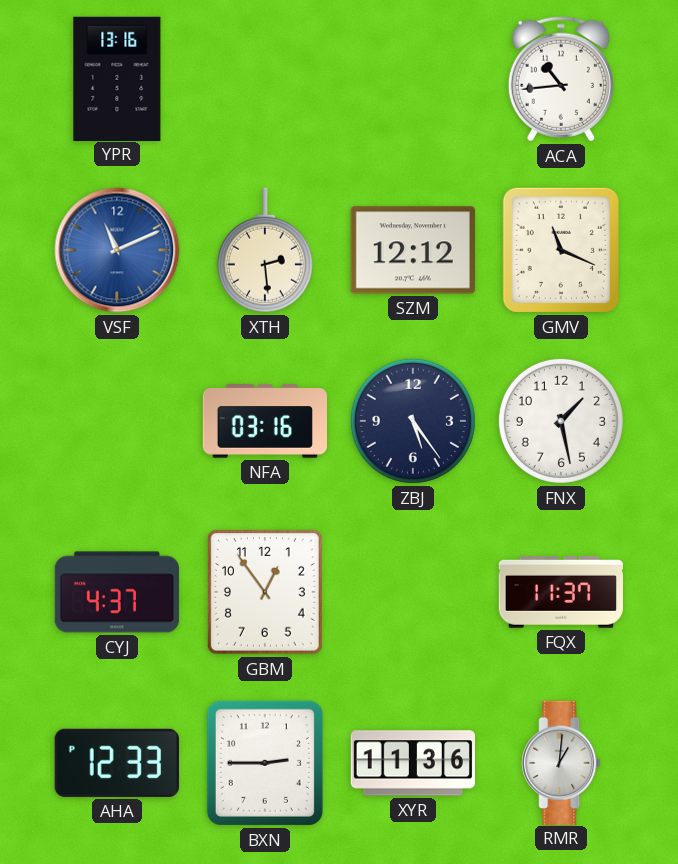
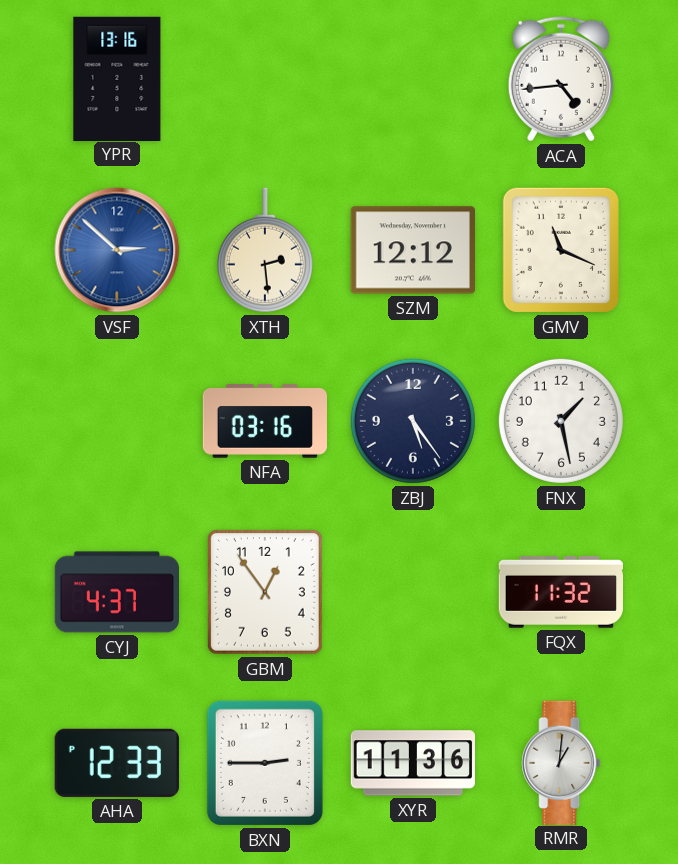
ACA: 10:44 -> 4:44 (561, 79)
VSF: 11:11 -> 2:52 (117, 250)
FQX: 11:37 -> 11:32 (560, 592)
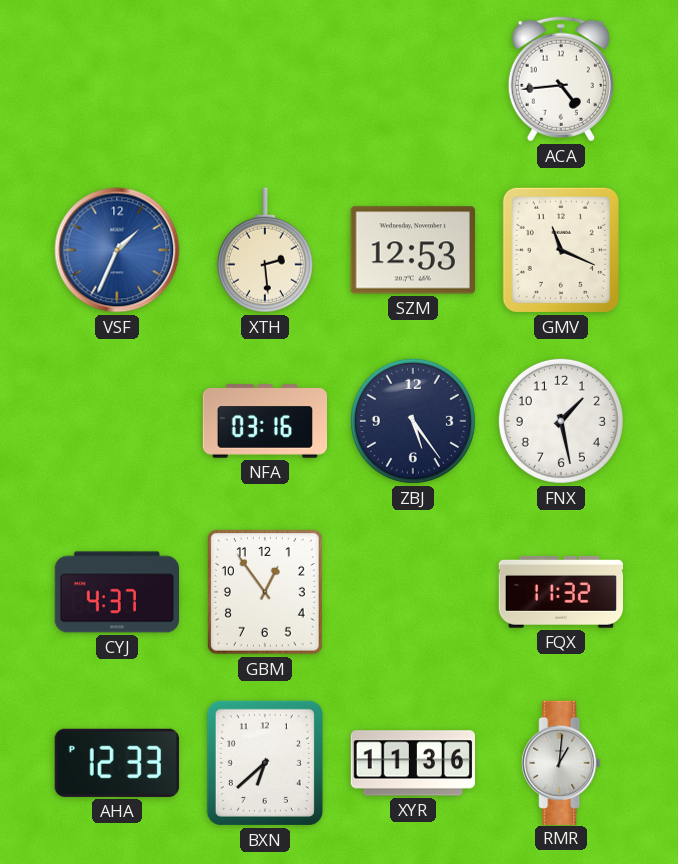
YPR: 13:16 -> none (117, 78)
VSF: 2:52 -> 1:34 (117, 250)
SZM: 12:12 -> 12:53 (413, 250)
BXN: 2:45 -> 6:38 (265, 763)
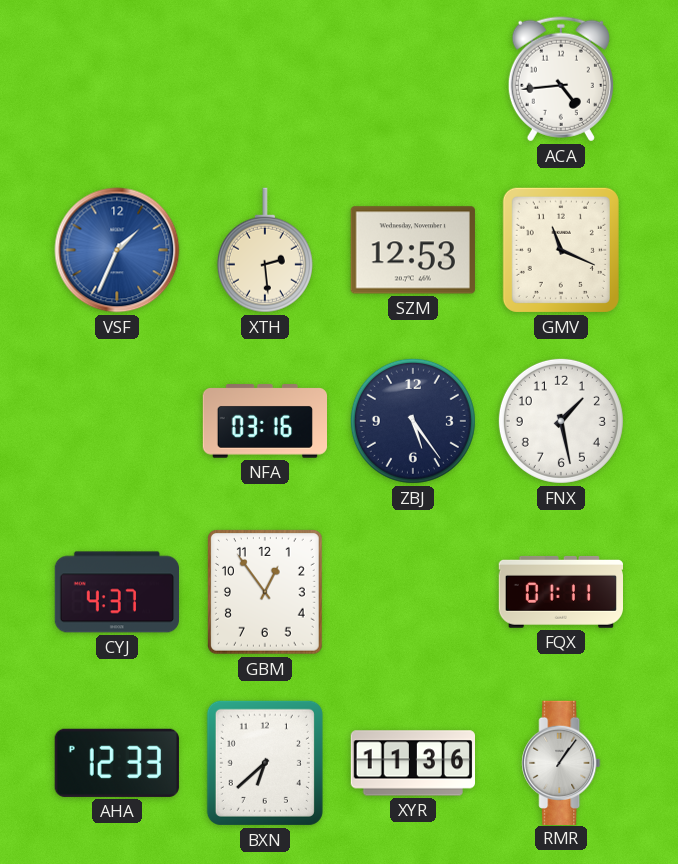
FQX: 11:32 -> 01:11 (560, 592)
RMR: 1:01 -> 1:06 (561, 762)
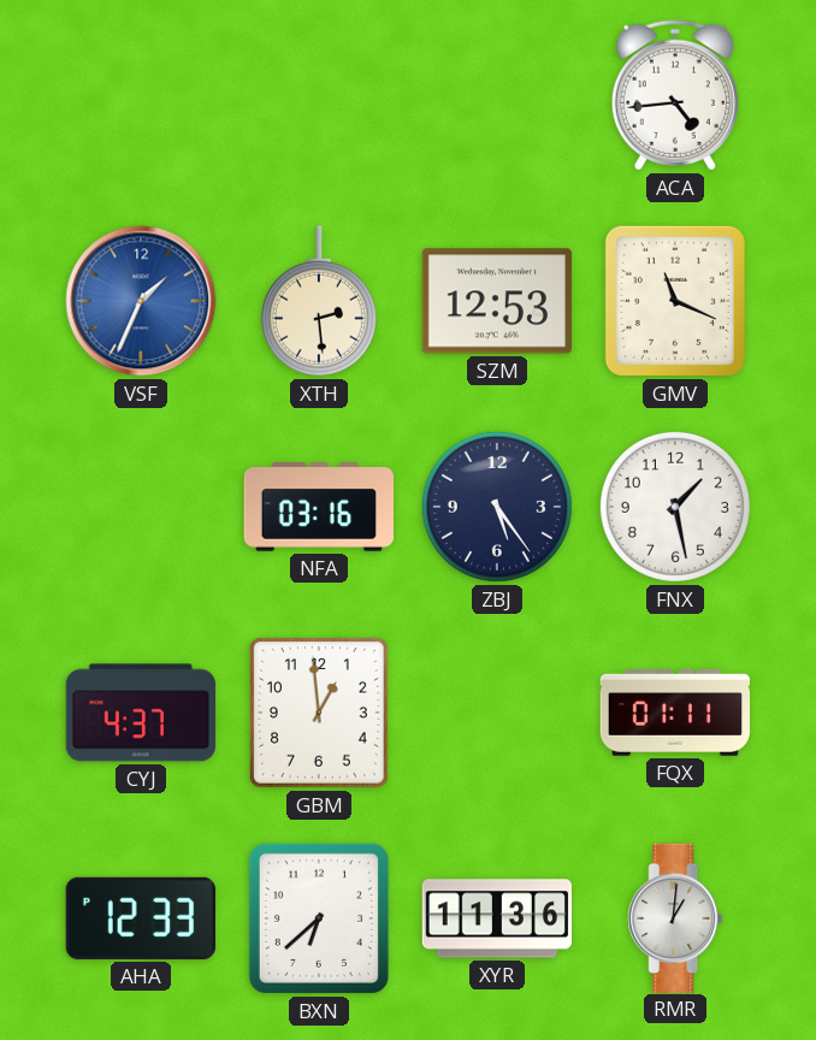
GBM: 12:54 -> 12:59 (319, 714)
RMR: 1:06 -> 1:01 (675, 917)
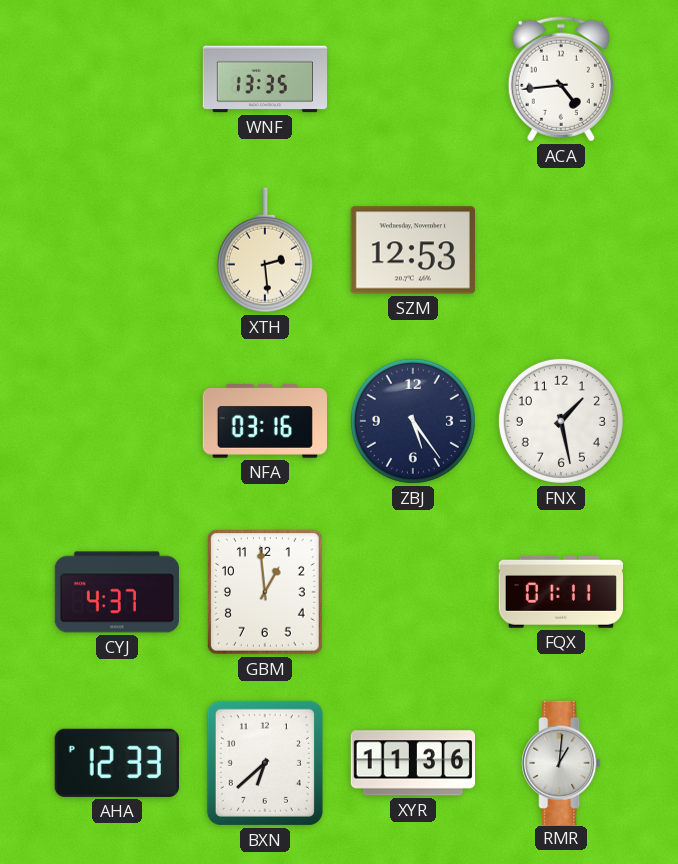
WNF: none -> 13:35 (265, 79)
VSF: 1:34 -> none (141, 301)
GMV: 11:19 -> none (675, 301)
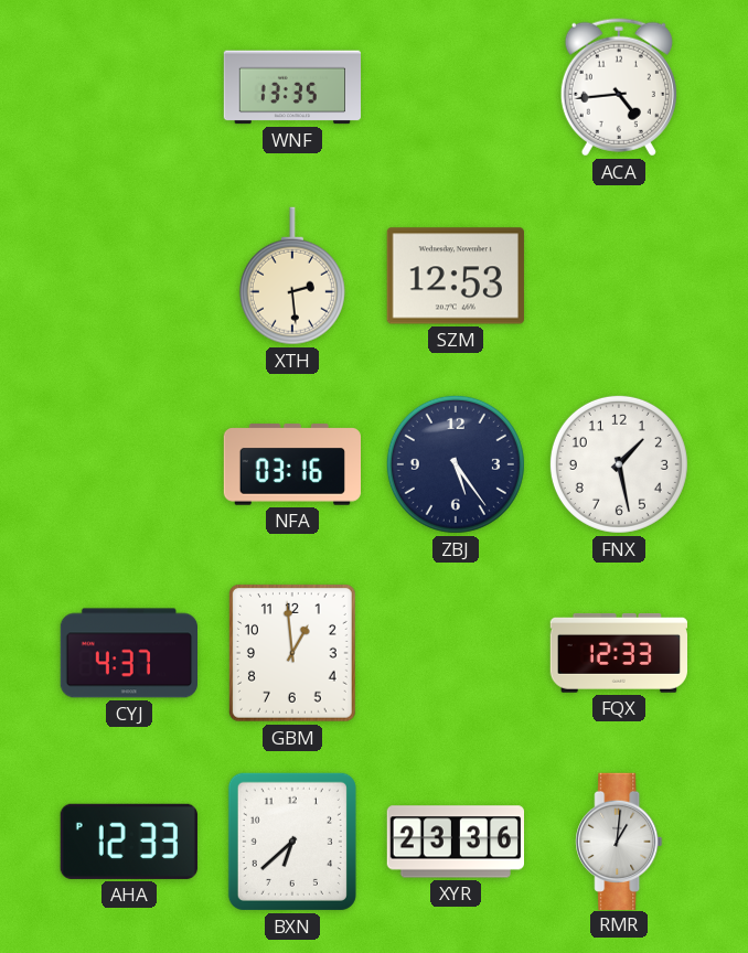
FQX: 01:11 -> 12:33 (618, 653)
XYR: 11:36 -> 23:36 (455, 842)
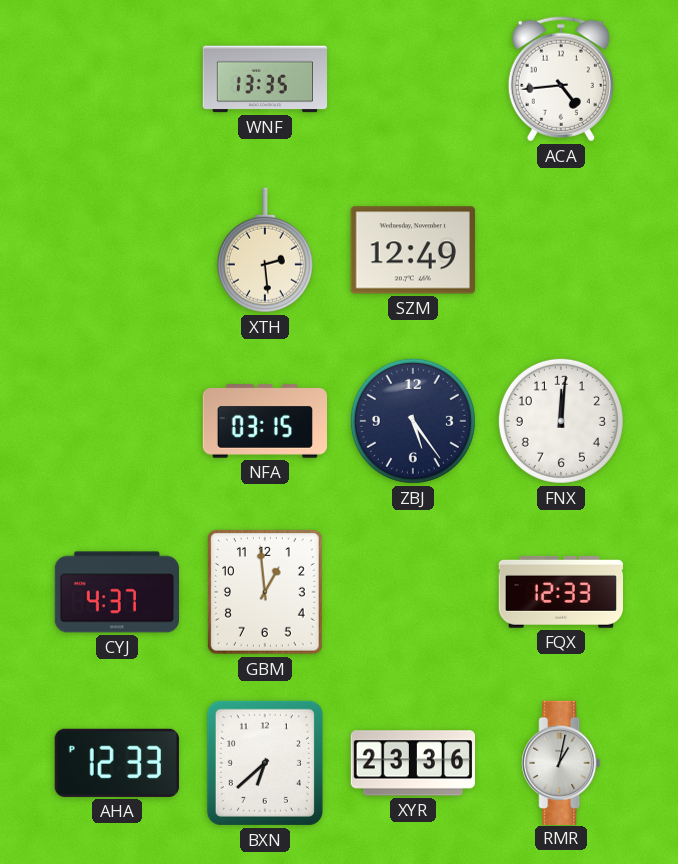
SZM: 12:53 -> 12:49 (413, 250)
NFA: 03:16 -> 03:15 (264, 421)
FNX: 1:28 -> 12:01 (561, 421)
RMR: 1:01 -> 1:02 (561, 762)
